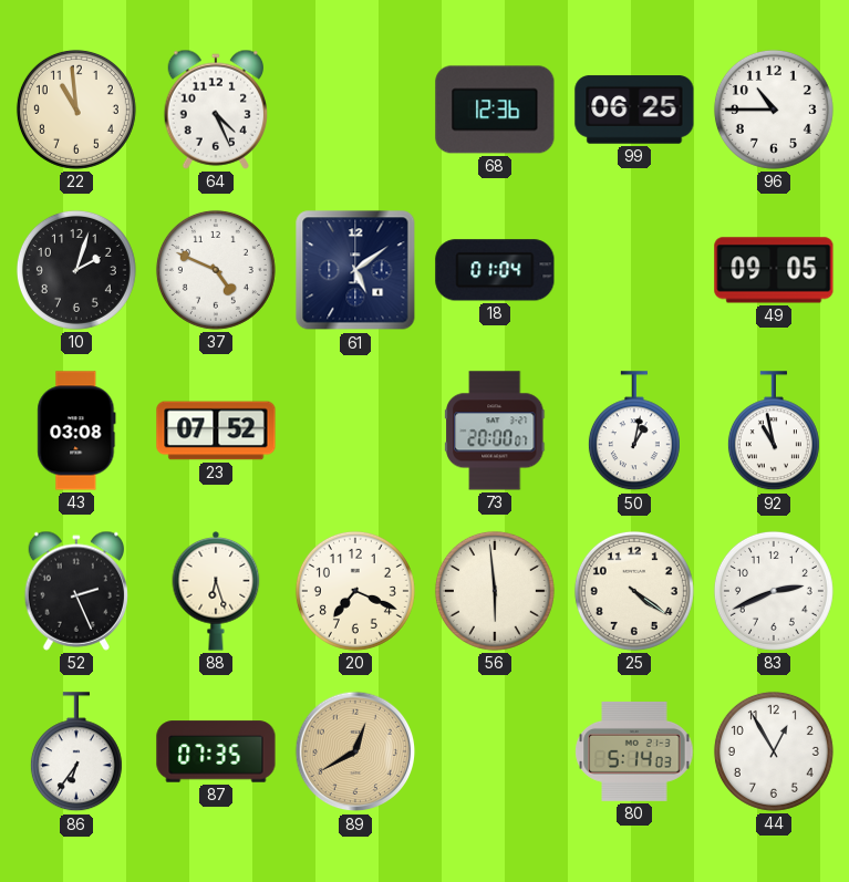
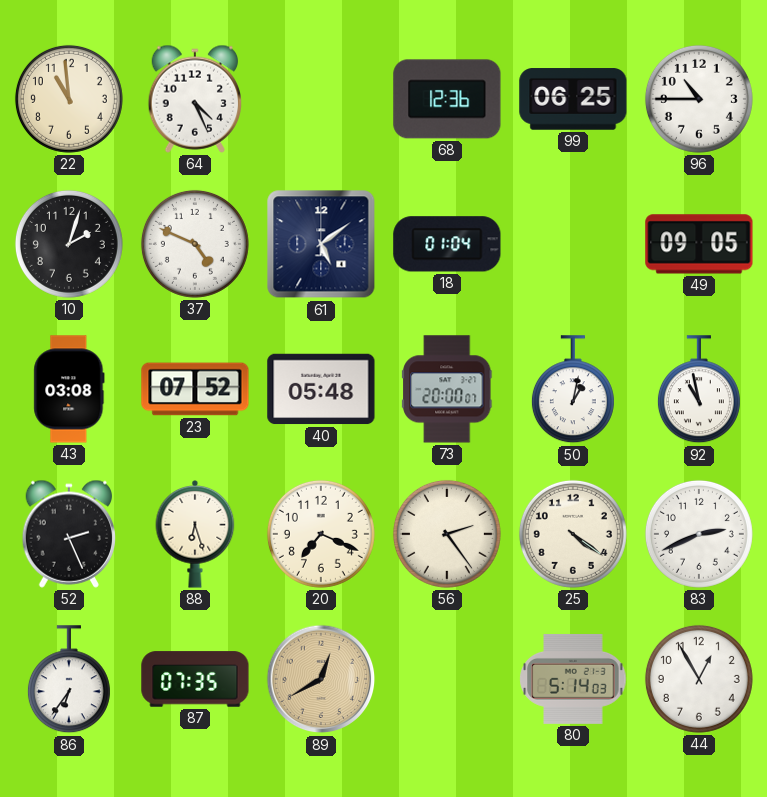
40: none -> 05:48 (321, 389)
56: 5:59 -> 2:24 (447, 534)
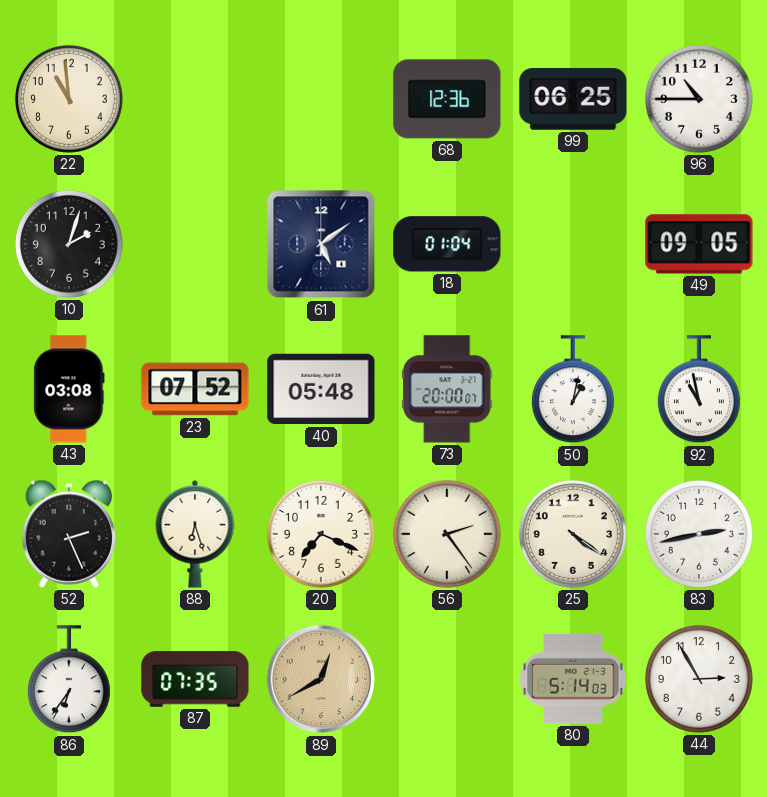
64: 4:26 -> none (194, 99)
37: 4:49 -> none (195, 244)
83: 2:41 -> 2:43 (699, 534)
44: 12:55 -> 2:55 (699, 679)
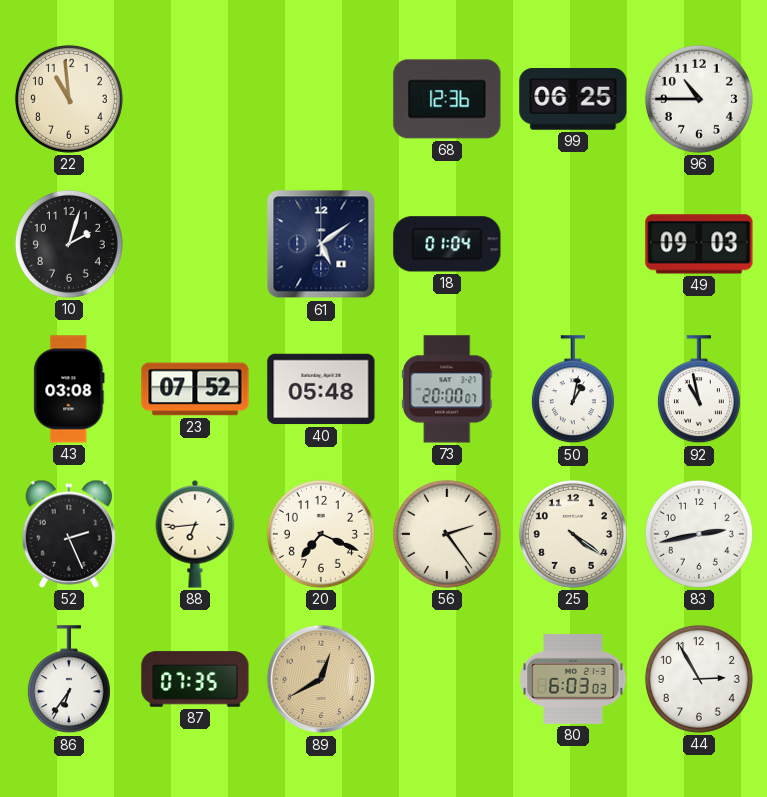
49: 09:05 -> 09:03 (699, 244)
88: 6:27 -> 6:44 (195, 535)
80: 5:14 -> 6:03 (573, 679)
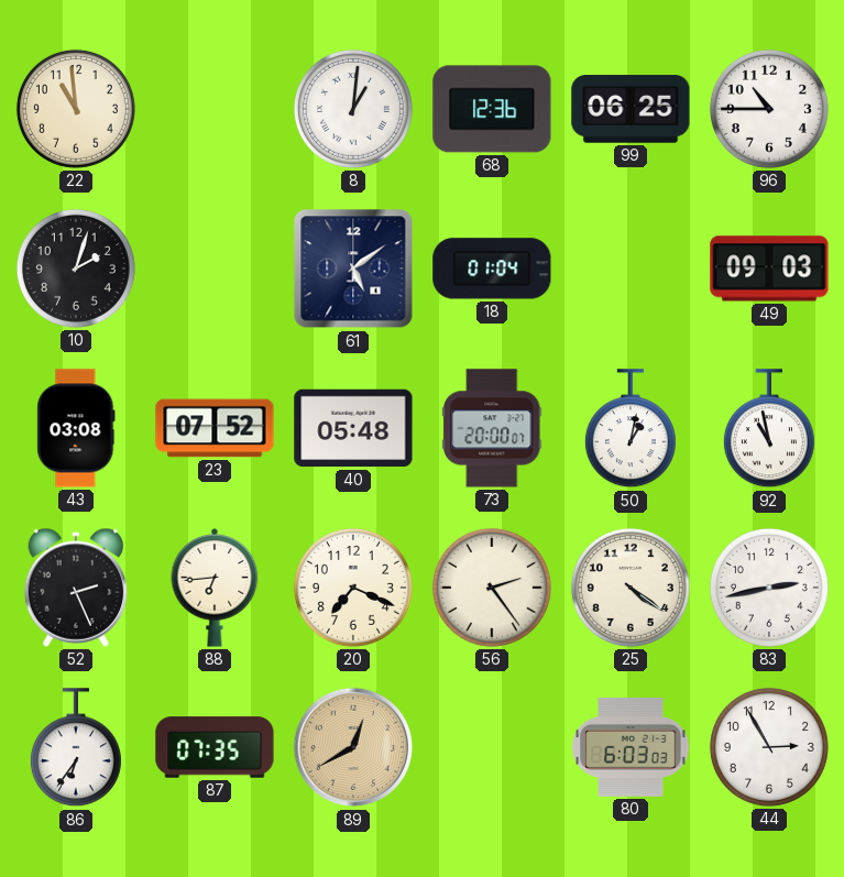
8: none -> 1:01 (353, 109)
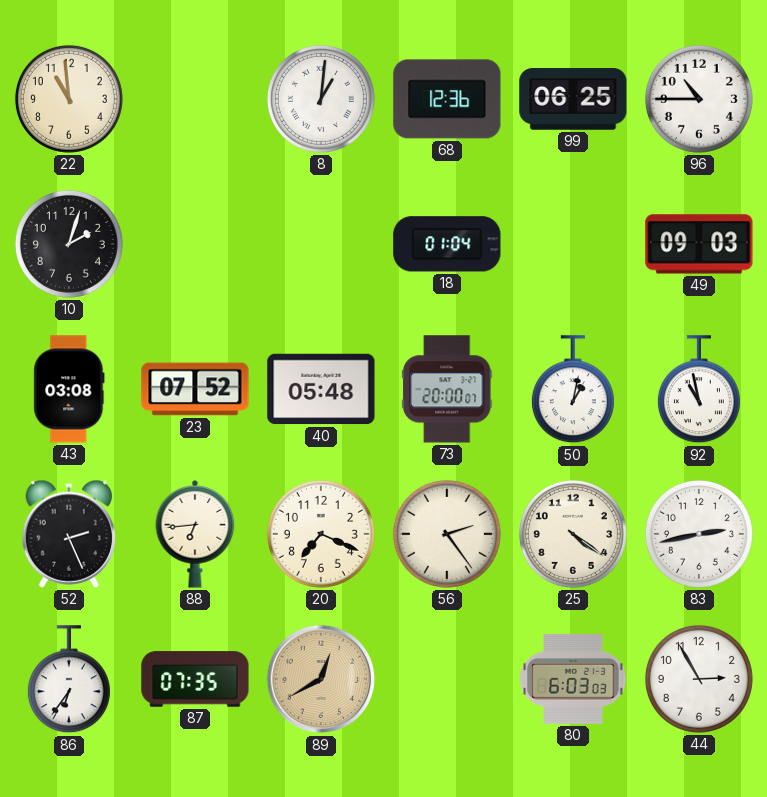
61: 5:09 -> none (353, 268)
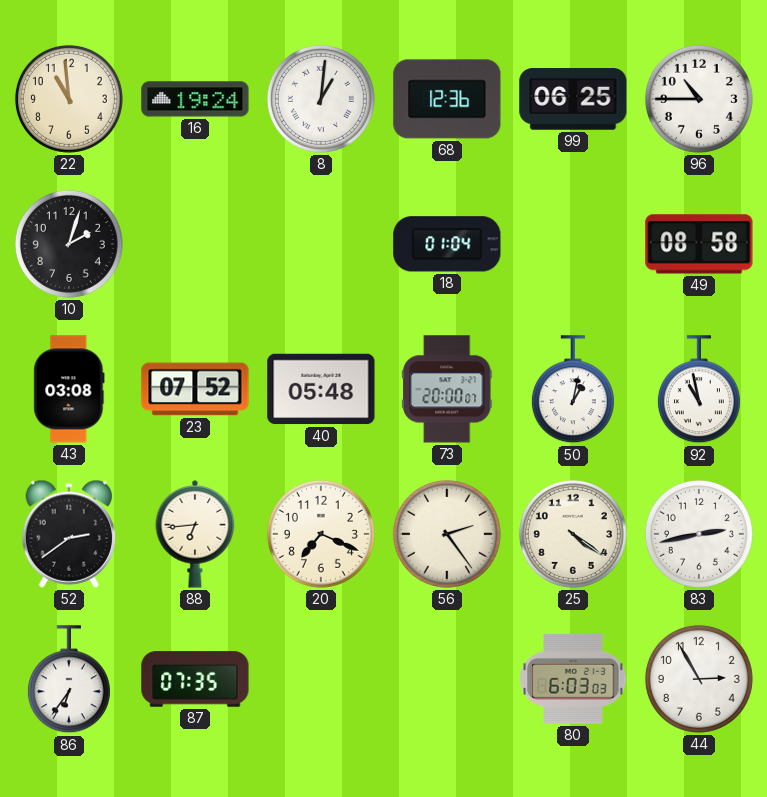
16: none -> 19:24 (195, 99)
49: 09:03 -> 08:58 (699, 244)
52: 2:26 -> 2:39 (68, 534)
89: 12:40 -> none (321, 679)
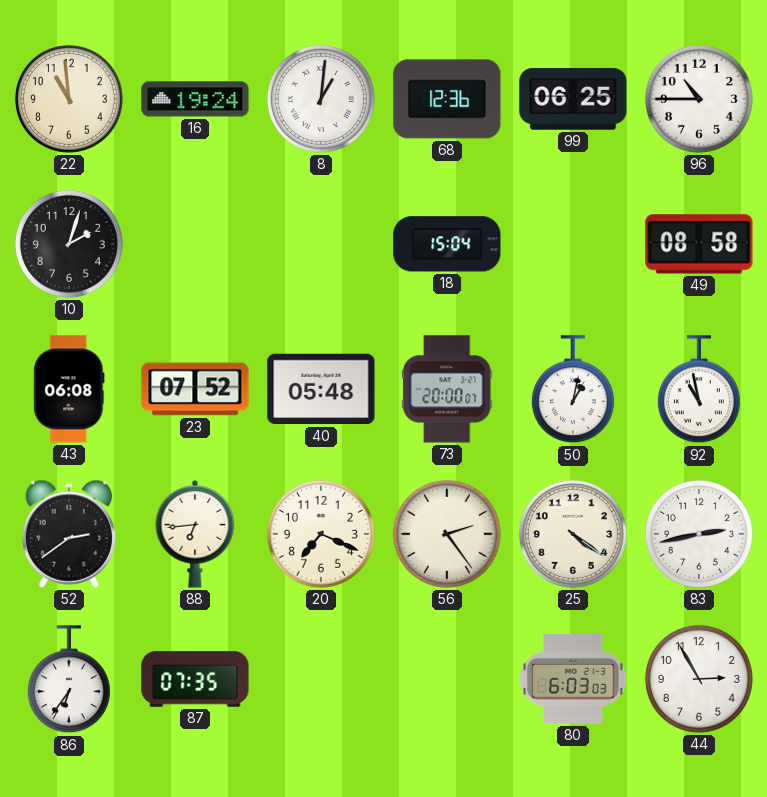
18: 01:04 -> 15:04 (447, 244)
43: 03:08 -> 06:08 (69, 389)
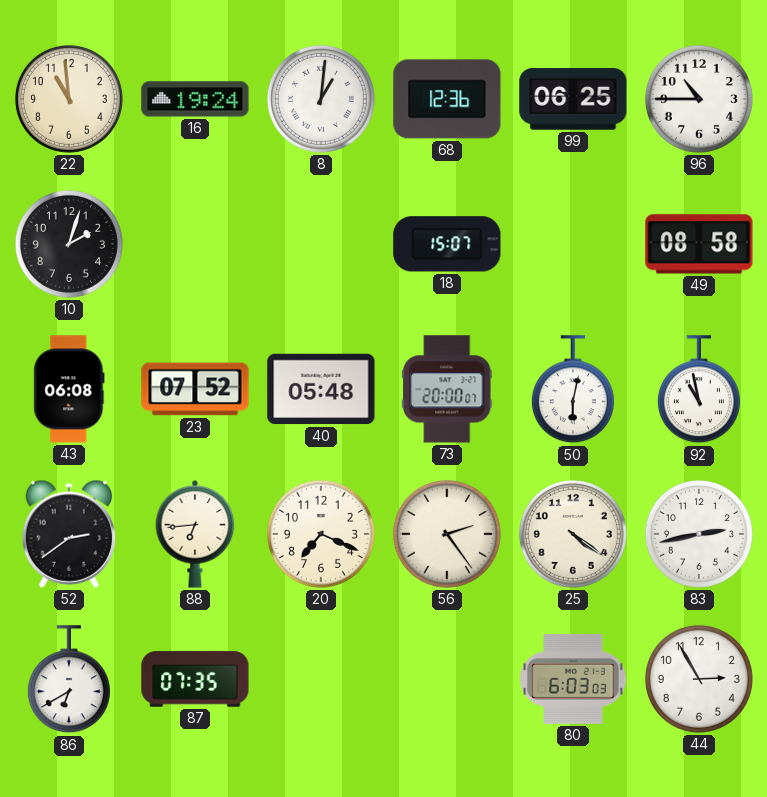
18: 15:04 -> 15:07 (447, 244)
50: 1:02 -> 6:02 (573, 390)
86: 6:36 -> 6:40 (69, 680)
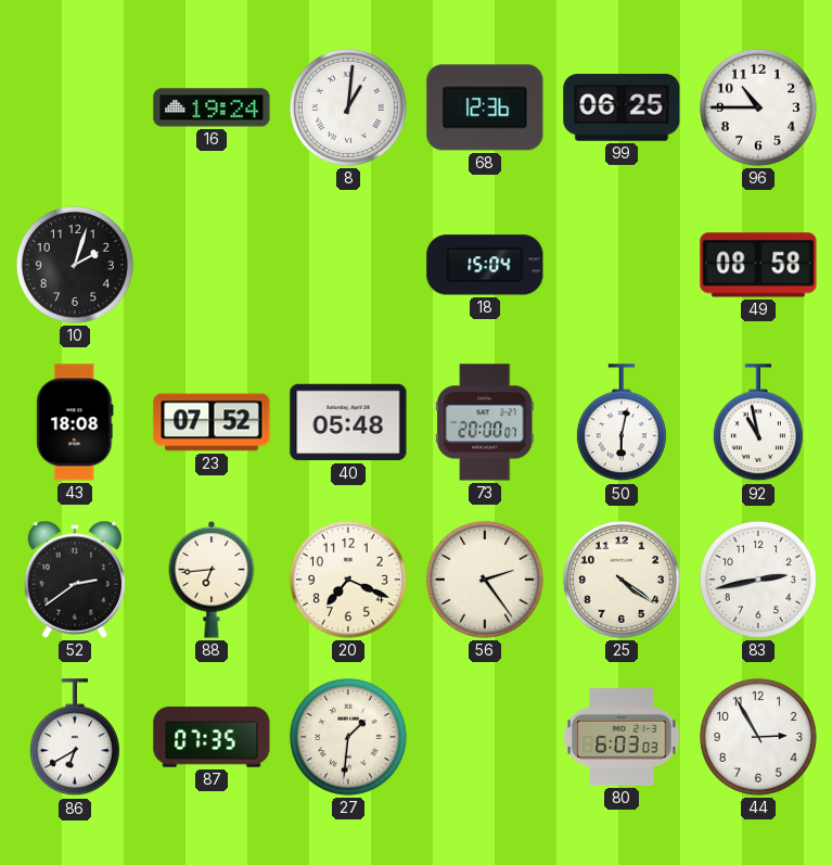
22: 10:59 -> none (69, 99)
18: 15:07 -> 15:04 (485, 265)
43: 06:08 -> 18:08 (75, 422)
27: none -> 1:31 (348, 737)
